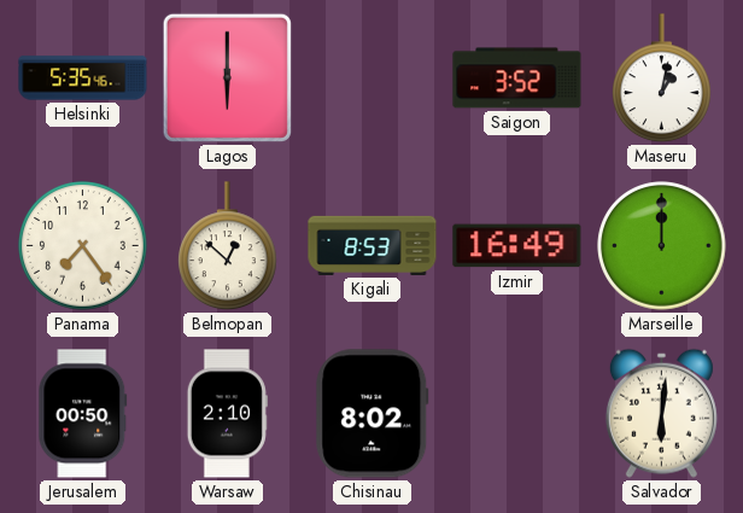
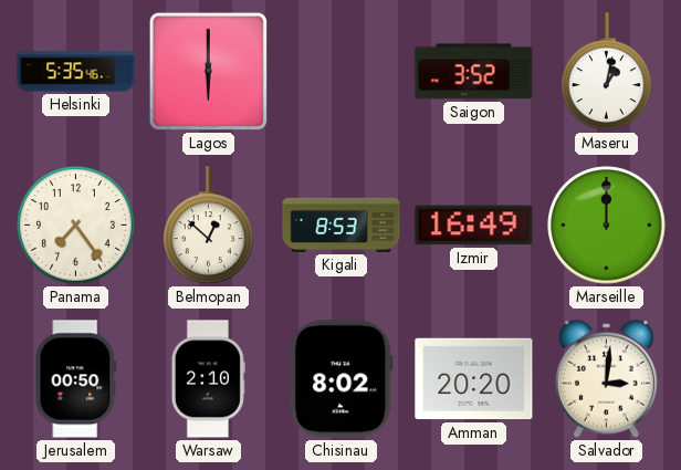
Amman: none -> 20:20 (474, 379)
Salvador: 6:01 -> 3:01 (606, 378)
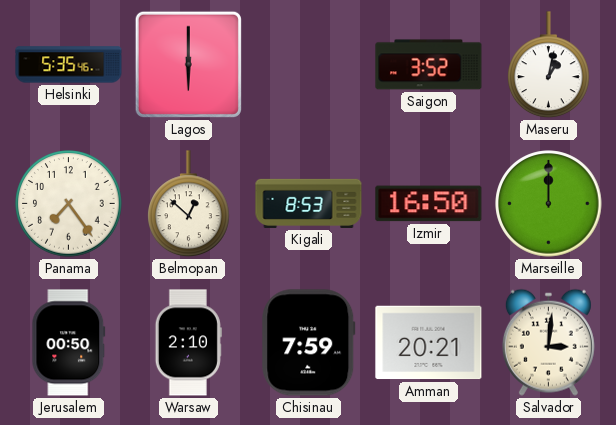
Izmir: 16:49 -> 16:50 (429, 204)
Chisinau: 8:02 -> 7:59 (309, 343)
Amman: 20:20 -> 20:21 (429, 343)
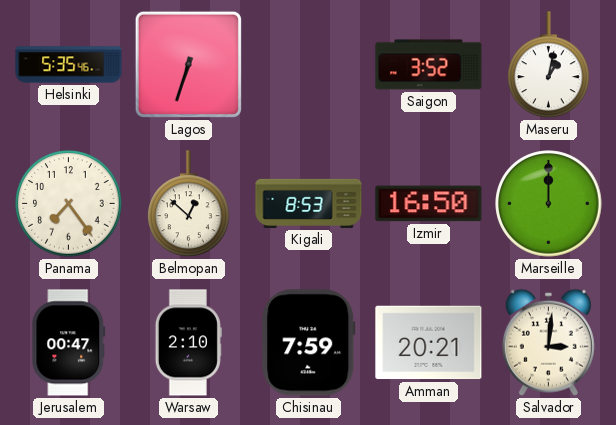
Lagos: 6:00 -> 6:33 (188, 64)
Jerusalem: 00:50 -> 00:47 (69, 343)
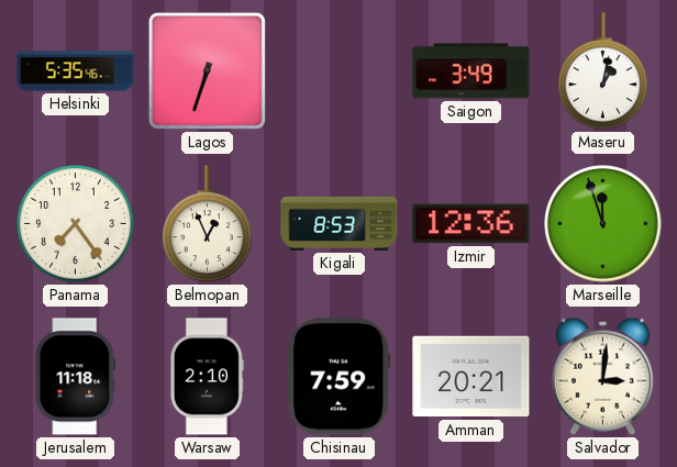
Saigon: 3:52 -> 3:49 (471, 71)
Belmopan: 12:52 -> 12:56 (208, 224)
Izmir: 16:50 -> 12:36 (471, 224)
Marseille: 12:00 -> 11:57 (603, 224)
Jerusalem: 00:47 -> 11:18 (76, 377)
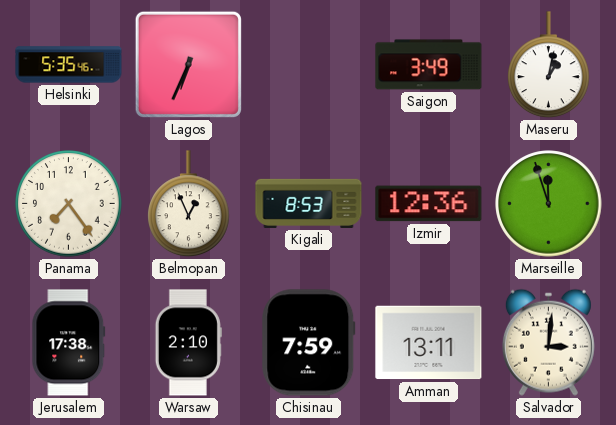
Lagos: 6:33 -> 6:34 (188, 64)
Jerusalem: 11:18 -> 17:38 (69, 343)
Amman: 20:21 -> 13:11 (429, 343)
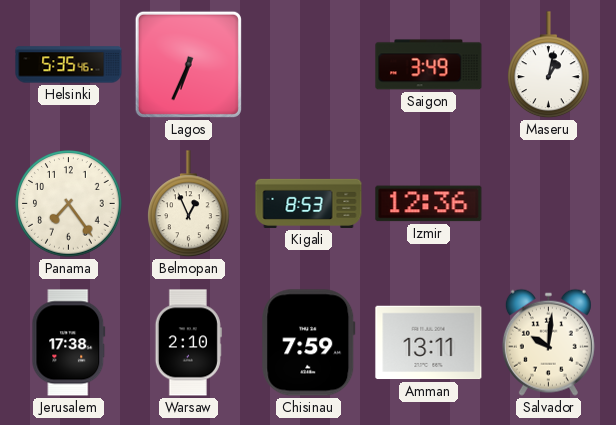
Marseille: 11:57 -> none (549, 204)
Salvador: 3:01 -> 10:01 (548, 342)
